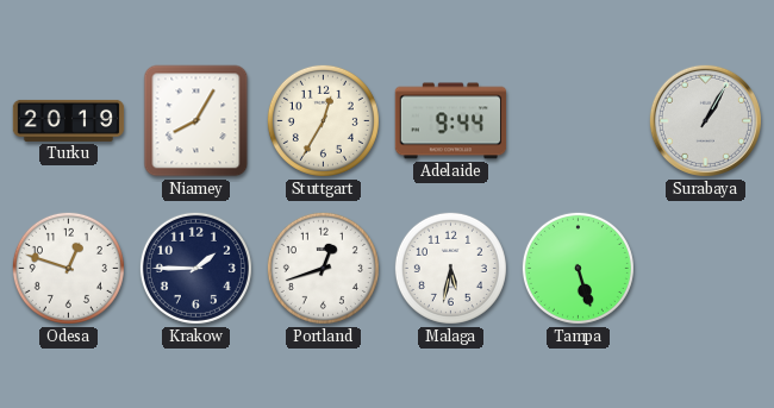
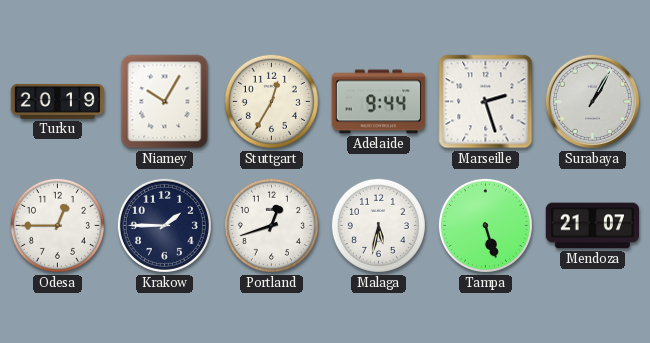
Niamey: 8:05 -> 10:05 (165, 102)
Marseille: none -> 2:27 (486, 102)
Odesa: 12:48 -> 12:45 (57, 225)
Mendoza: none -> 21:07 (592, 226)
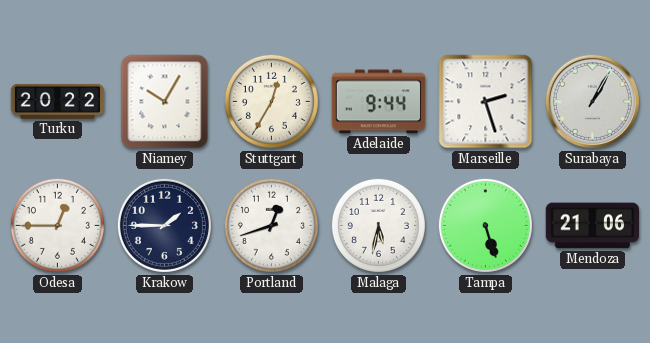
Turku: 20:19 -> 20:22 (58, 101)
Mendoza: 21:07 -> 21:06 (592, 226)
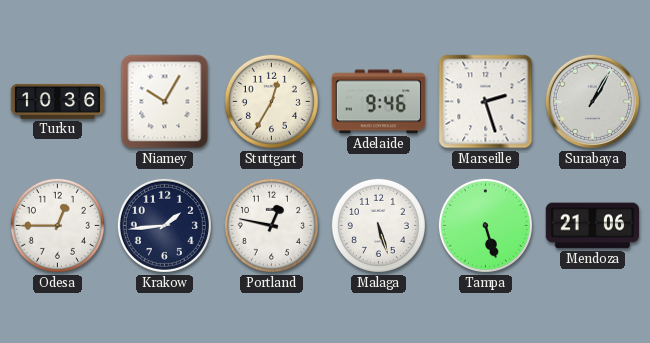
Turku: 20:22 -> 10:36 (58, 101)
Adelaide: 9:44 -> 9:46 (379, 102)
Krakow: 1:45 -> 1:44 (164, 225)
Portland: 12:42 -> 12:47 (271, 225)
Malaga: 5:32 -> 5:27 (378, 225)
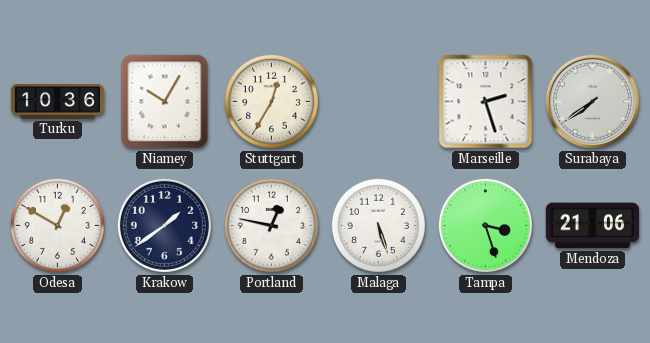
Adelaide: 9:46 -> none (379, 102)
Surabaya: 1:05 -> 7:39 (592, 101)
Odesa: 12:45 -> 12:50 (57, 225)
Krakow: 1:44 -> 1:39 (164, 225)
Tampa: 5:27 -> 3:27 (485, 225)
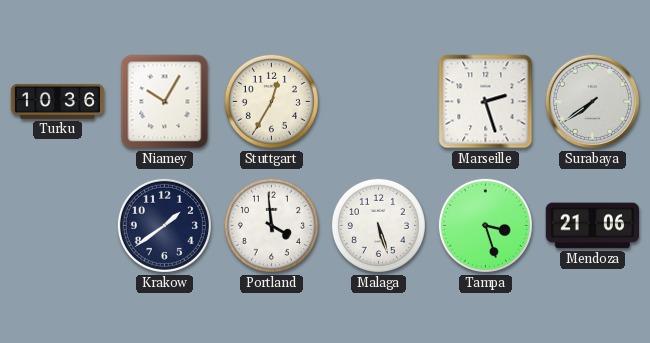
Odesa: 12:50 -> none (57, 225)
Portland: 12:47 -> 3:59 (271, 225)
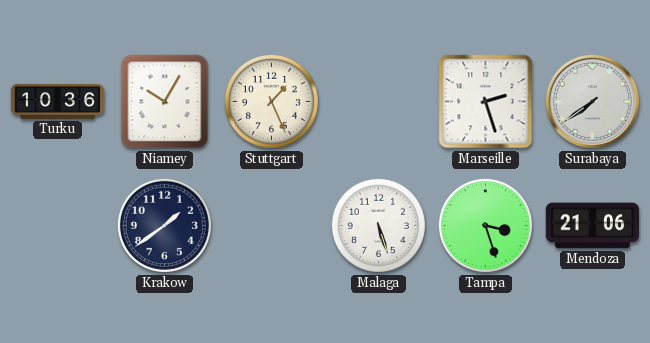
Stuttgart: 12:35 -> 1:26 (271, 101)
Portland: 3:59 -> none (271, 225)
